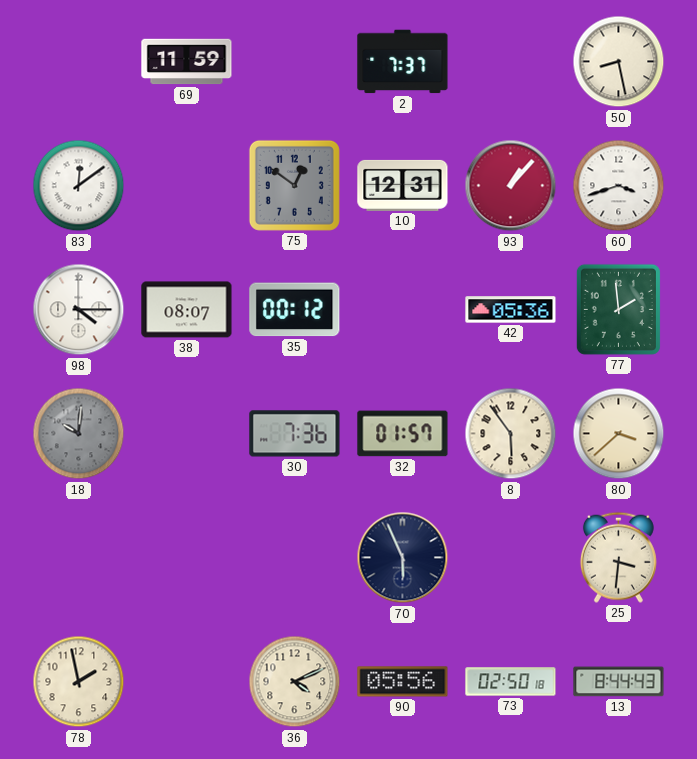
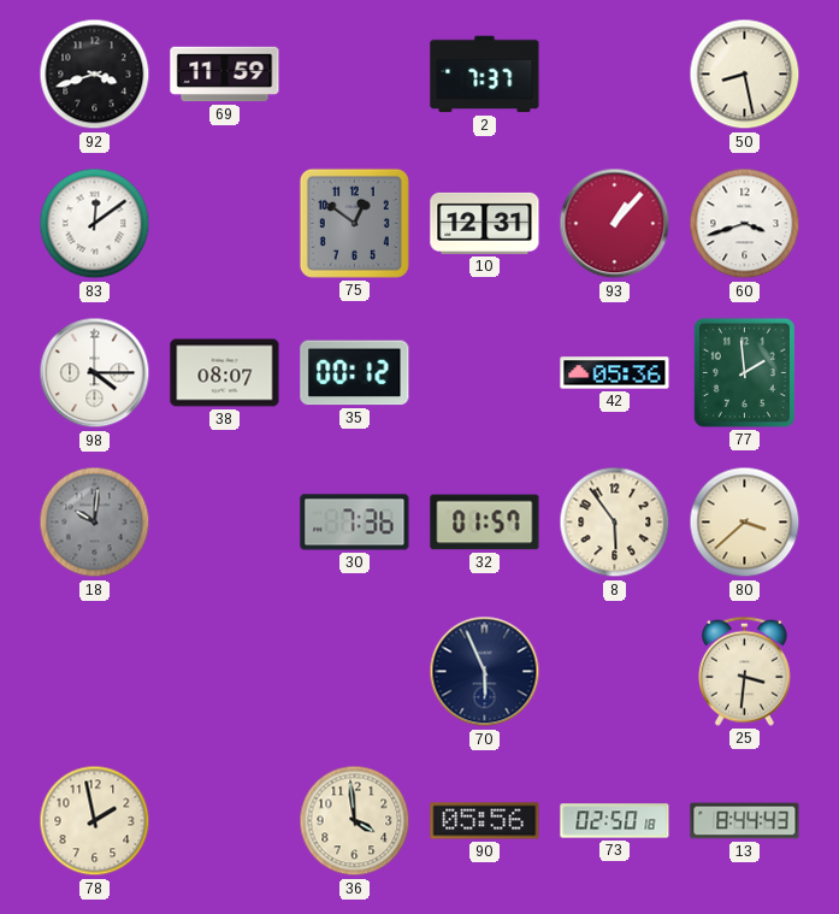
92: none -> 3:42 (95, 75)
36: 4:11 -> 3:59 (355, 821)
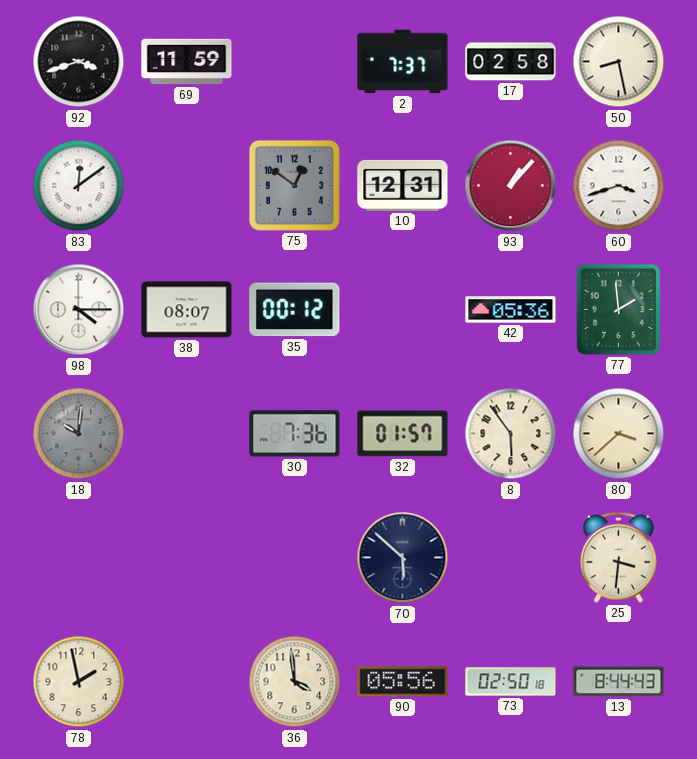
17: none -> 02:58 (511, 62)
70: 5:56 -> 5:52 (403, 558)
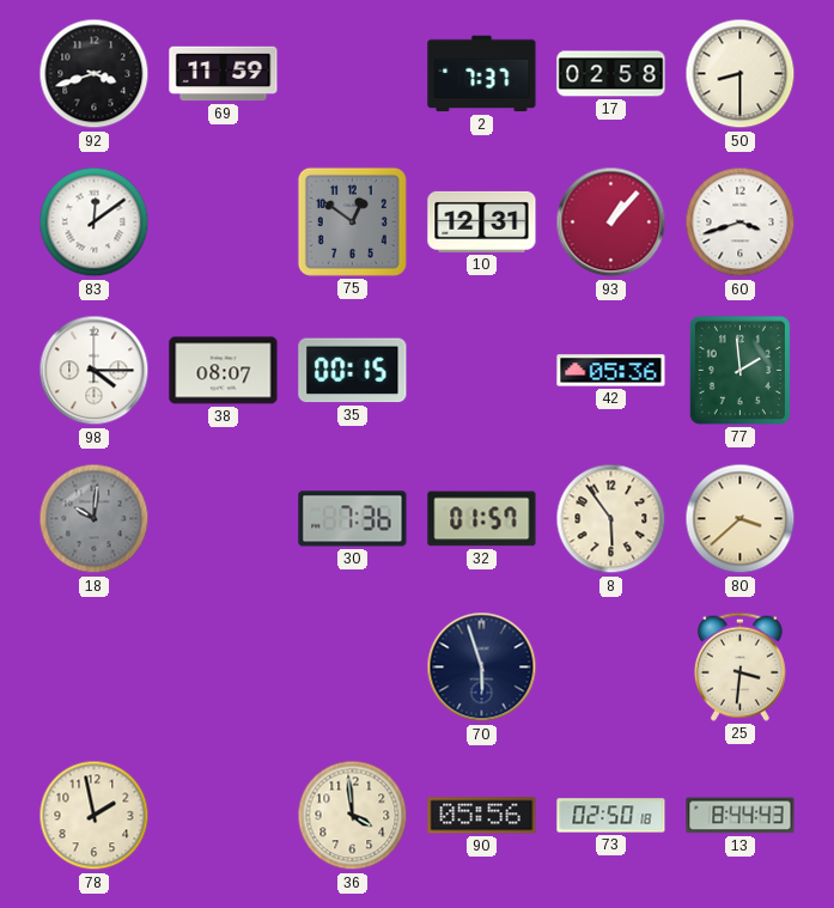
50: 8:28 -> 8:30 (741, 74)
35: 00:12 -> 00:15 (353, 371)
70: 5:52 -> 5:57 (482, 668)
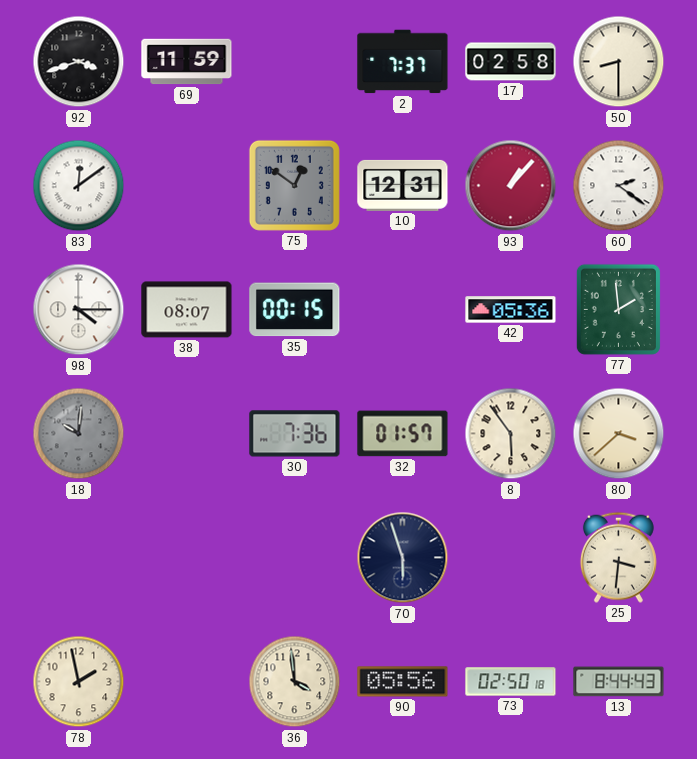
60: 3:42 -> 2:21 (619, 186)
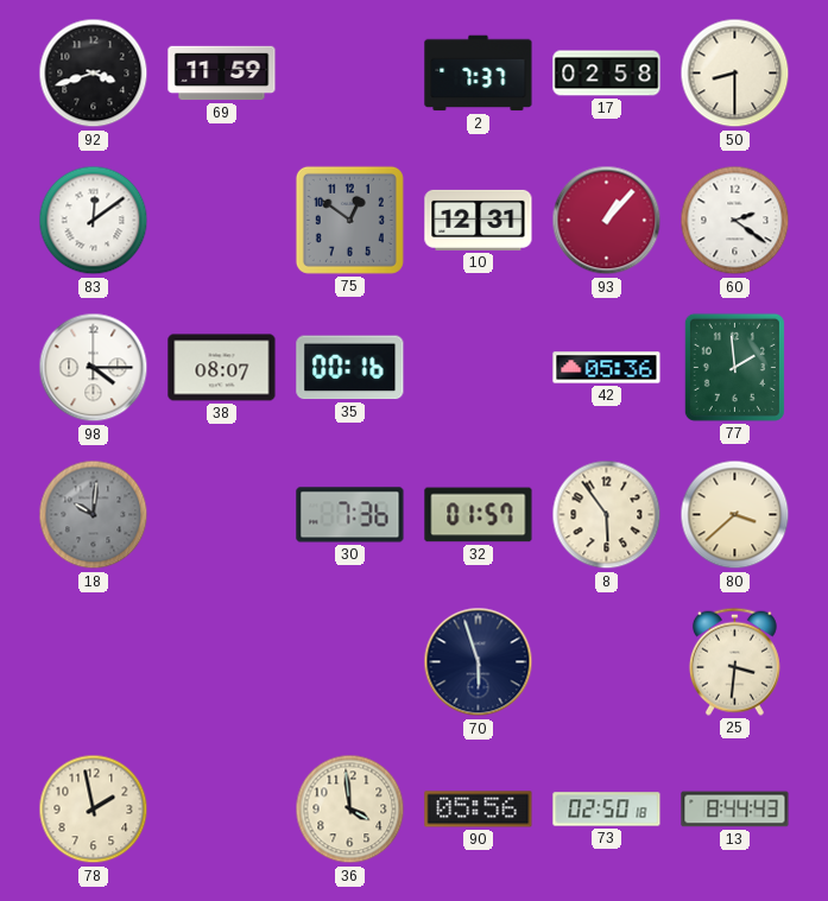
35: 00:15 -> 00:16 (350, 368)
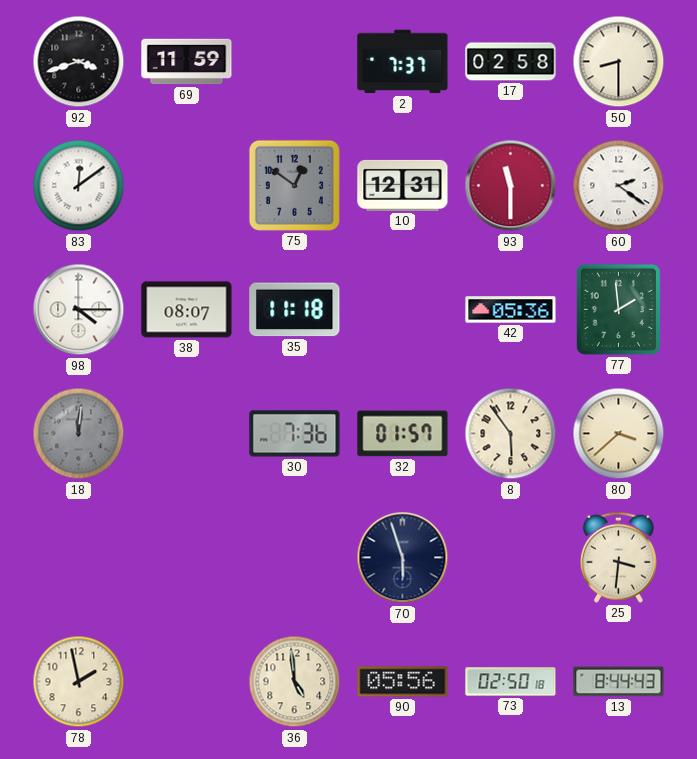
93: 1:07 -> 11:30 (511, 186)
35: 00:16 -> 11:18 (295, 310)
18: 10:01 -> 12:01 (79, 434)
36: 3:59 -> 4:59 (295, 682)
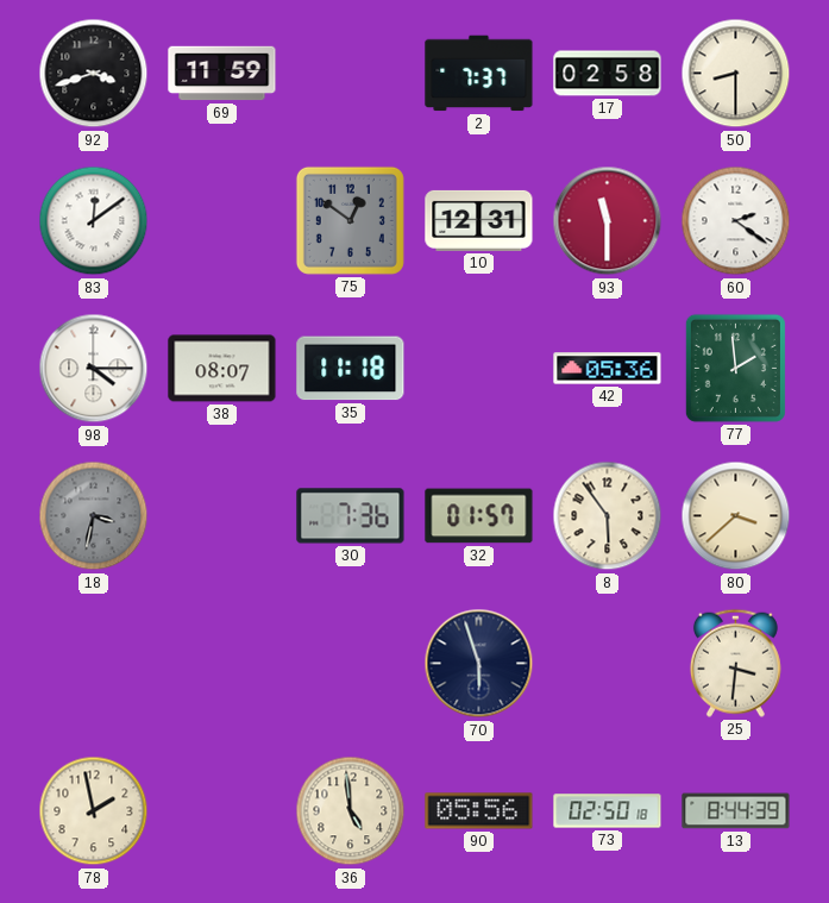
18: 12:01 -> 3:32 (94, 516)
13: 8:44:43 -> 8:44:39 (736, 811)
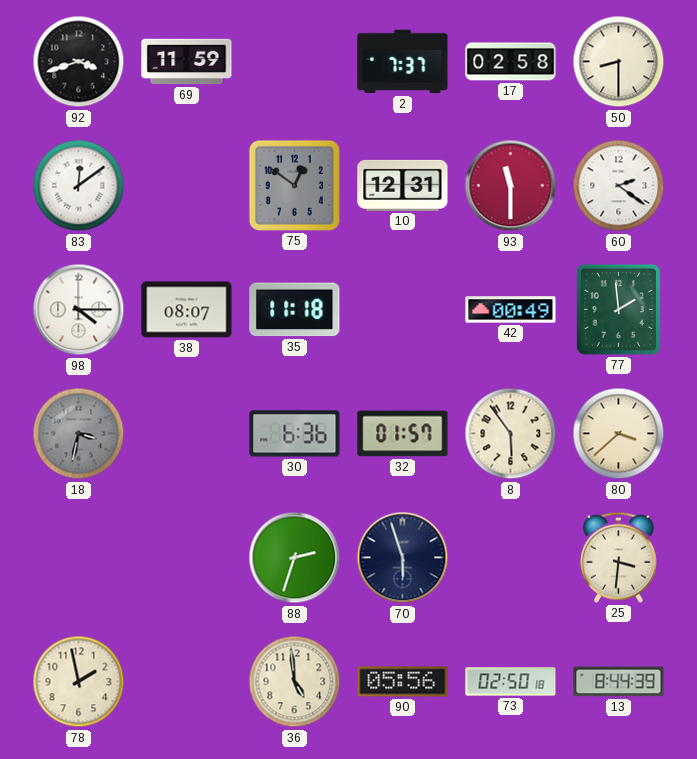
42: 05:36 -> 00:49 (511, 310)
30: 7:36 -> 6:36 (295, 434)
88: none -> 2:33 (295, 558)
